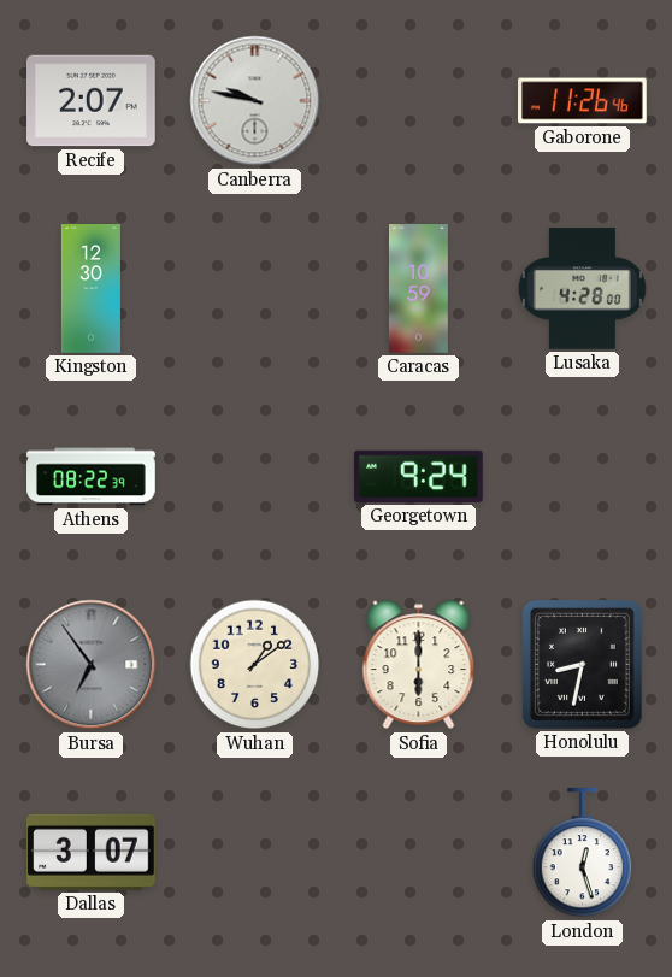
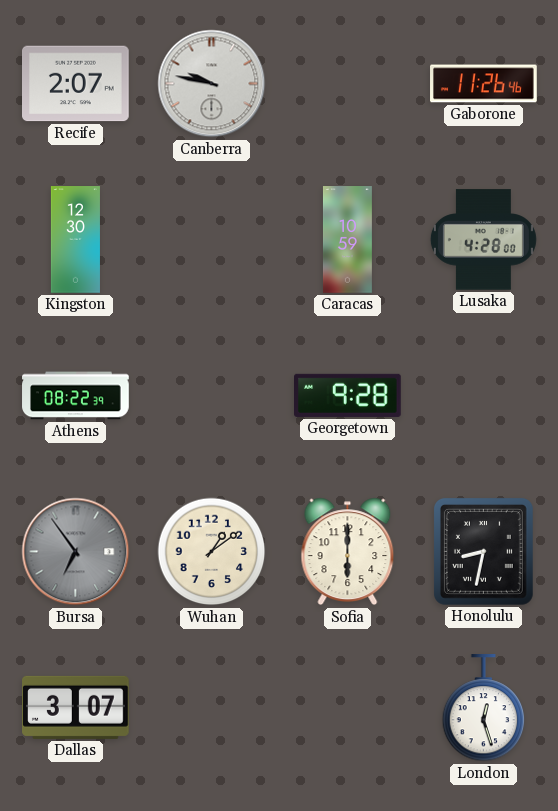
Georgetown: 9:24 -> 9:28 (348, 395)
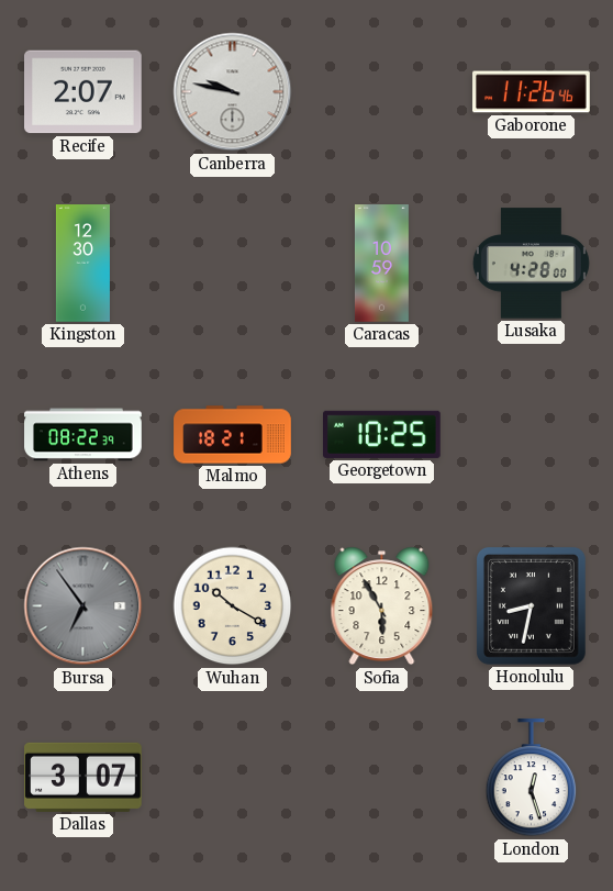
Malmo: none -> 18:21 (233, 435)
Georgetown: 9:28 -> 10:25 (382, 434)
Wuhan: 1:09 -> 10:20 (233, 606)
Sofia: 6:00 -> 5:55 (382, 606)
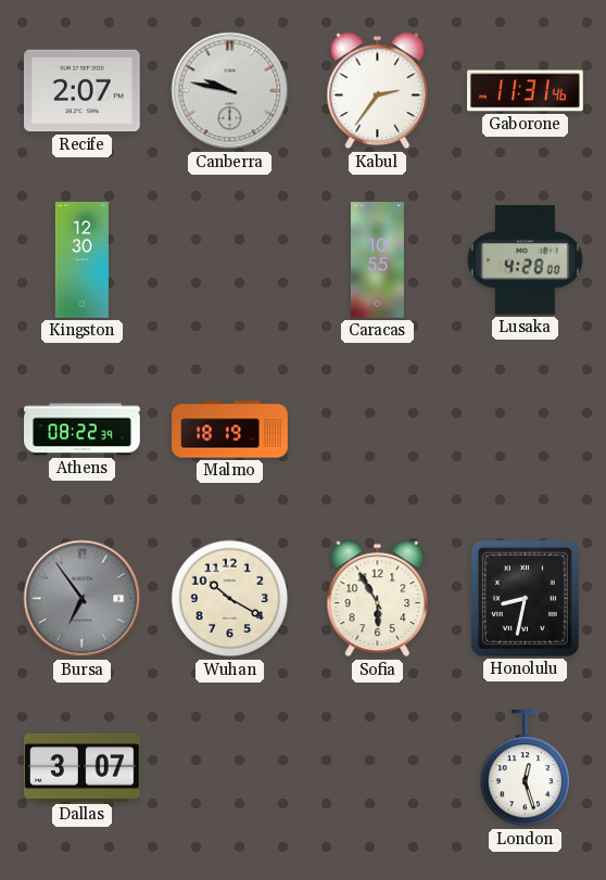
Kabul: none -> 2:36 (378, 91)
Gaborone: 11:26 -> 11:31 (526, 91)
Caracas: 10:59 -> 10:55 (377, 260)
Malmo: 18:21 -> 18:19 (230, 430)
Georgetown: 10:25 -> none (382, 434)
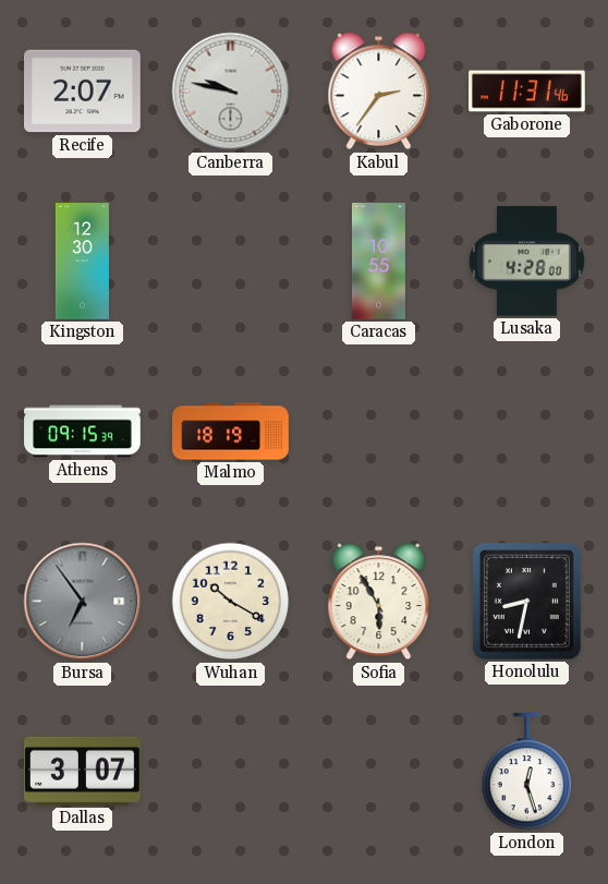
Athens: 08:22 -> 09:15 (83, 432)
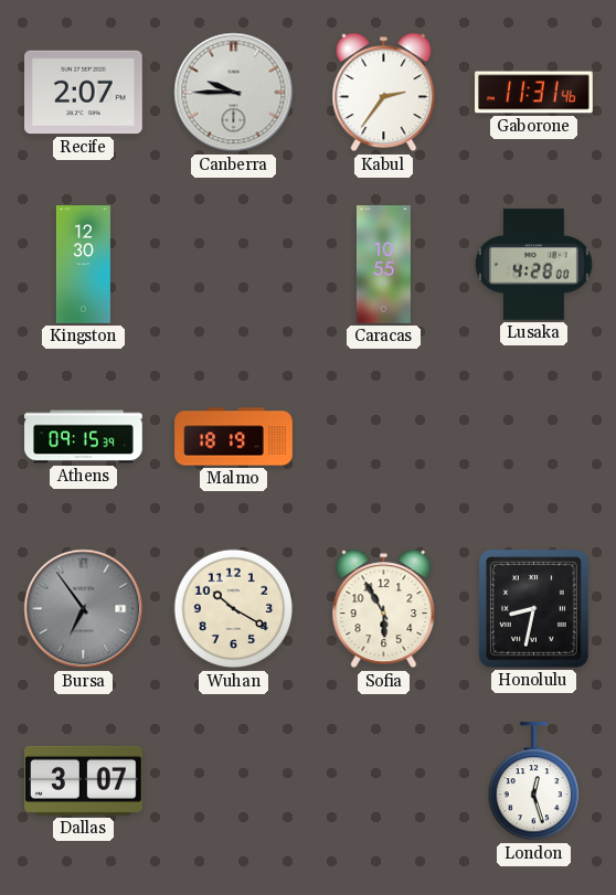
Canberra: 9:47 -> 9:45 (234, 93)
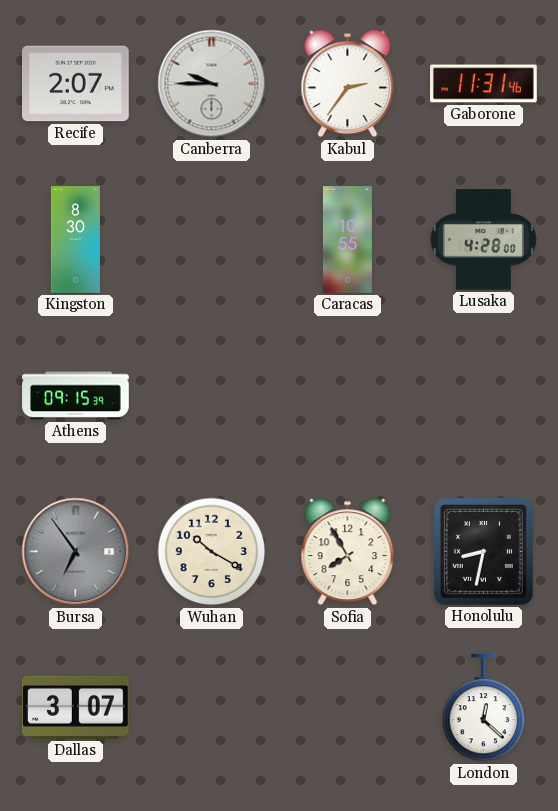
Kingston: 12:30 -> 8:30 (75, 240)
Malmo: 18:19 -> none (234, 437)
Sofia: 5:55 -> 7:55 (348, 552)
London: 12:27 -> 12:22 (484, 709)
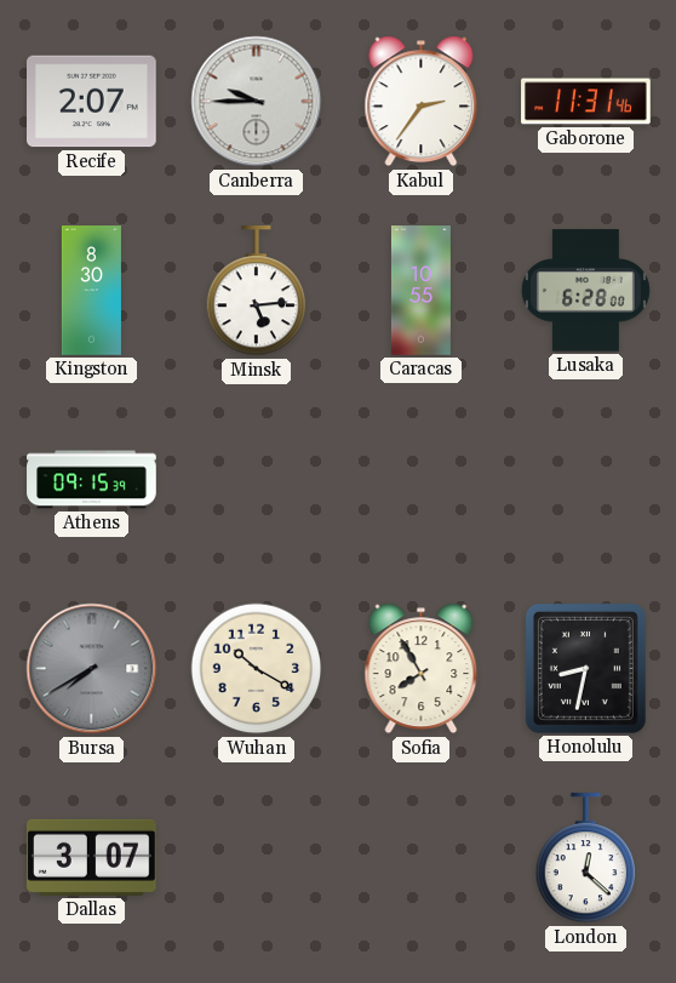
Minsk: none -> 5:14 (257, 292)
Lusaka: 4:28 -> 6:28 (585, 291)
Bursa: 6:54 -> 7:40 (92, 669)
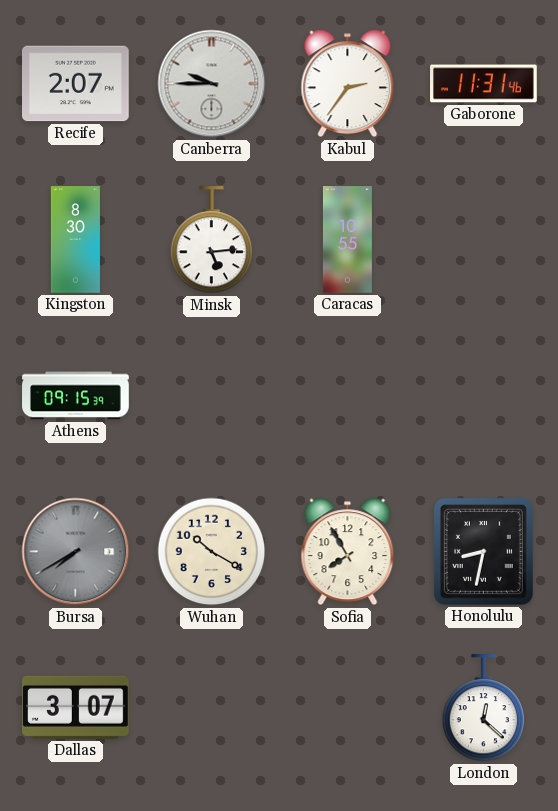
Lusaka: 6:28 -> none (585, 291)
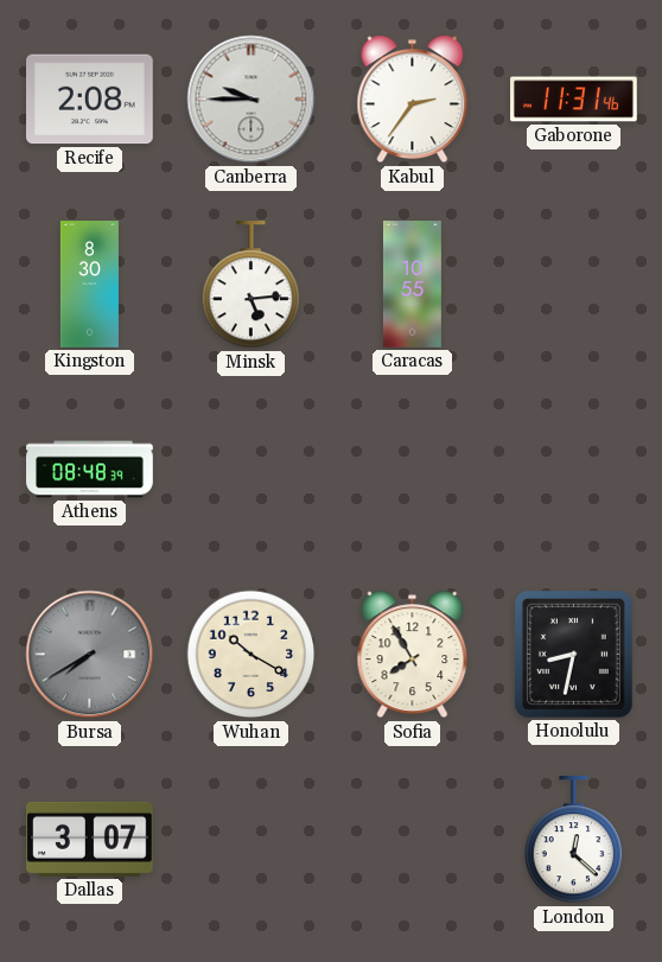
Recife: 2:07 -> 2:08 (90, 100)
Athens: 09:15 -> 08:48 (90, 470)
